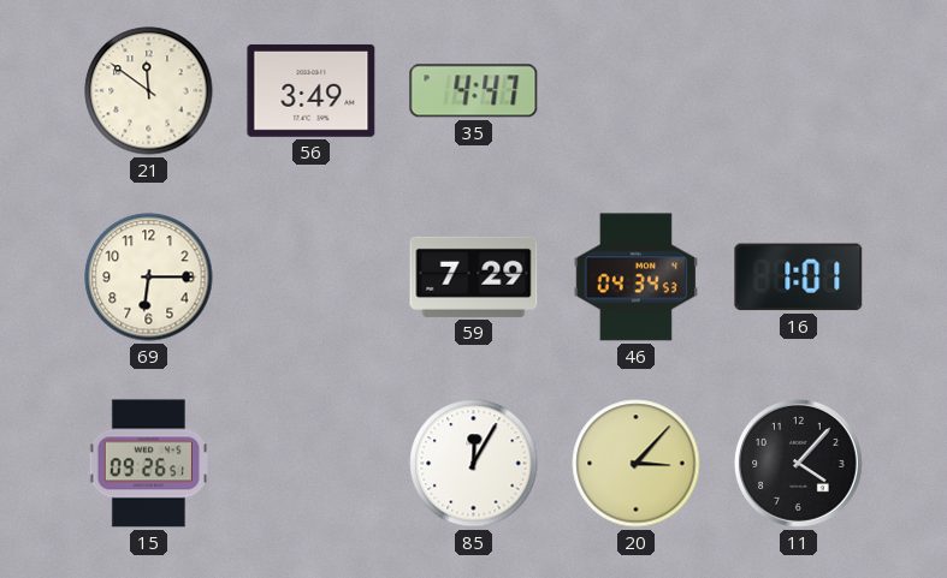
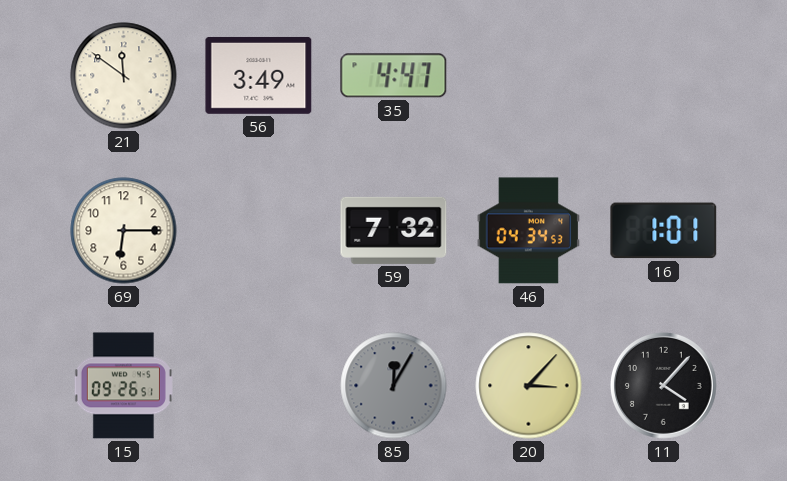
59: 7:29 -> 7:32 (394, 230)
85 dial: white -> grey (394, 386)
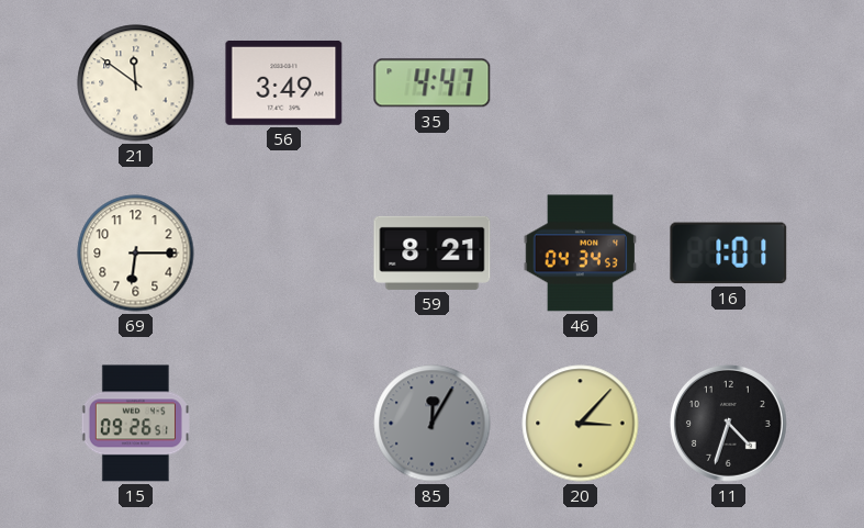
59: 7:32 -> 8:21 (433, 252)
11: 4:07 -> 4:33 (728, 423)
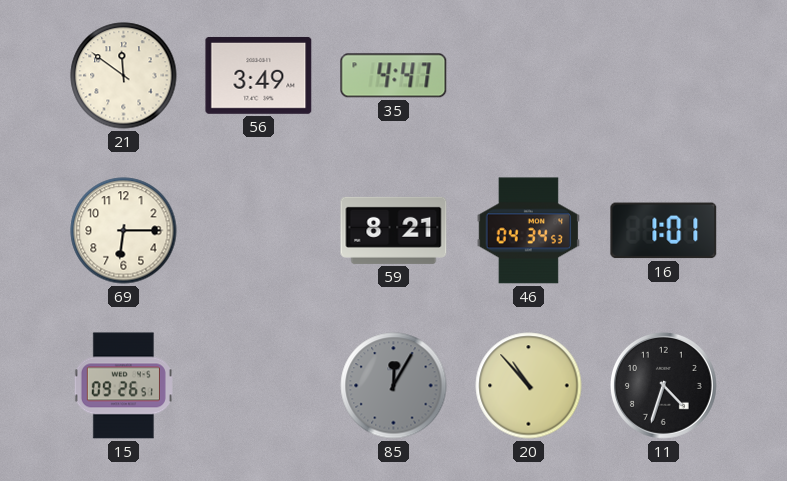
20: 3:07 -> 10:53 (529, 386)
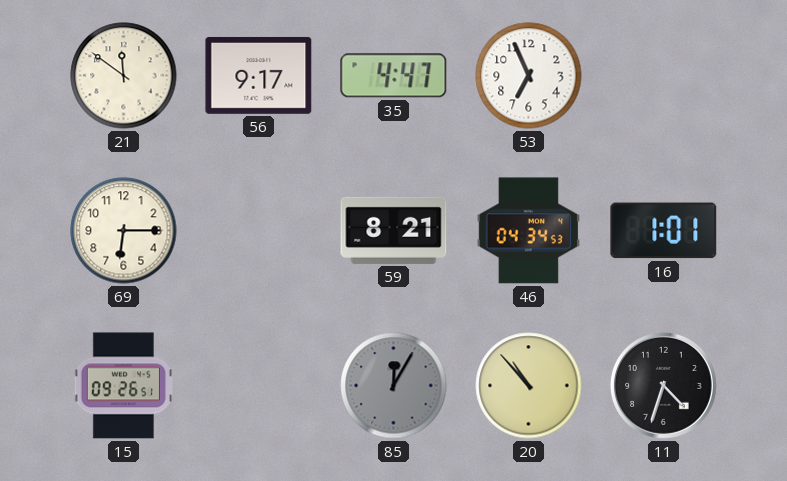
56: 3:49 -> 9:17 (259, 75)
53: none -> 6:56 (529, 76)
